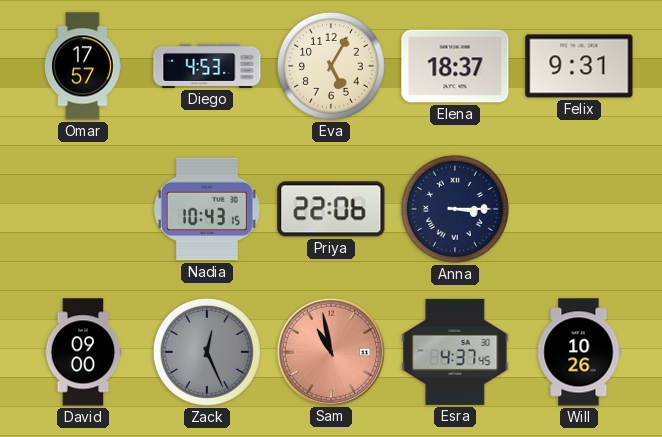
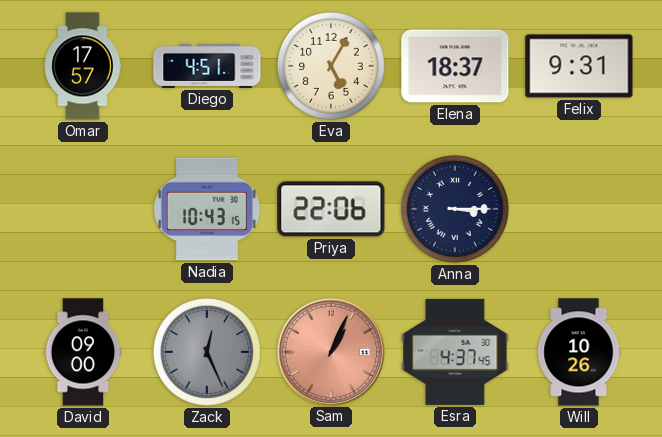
Diego: 4:53 -> 4:51 (207, 66)
Sam: 10:58 -> 1:04 (330, 351)
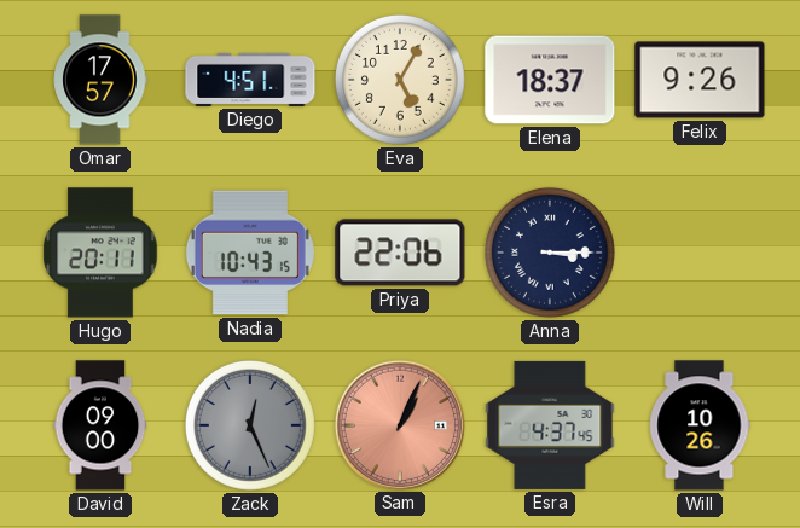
Felix: 9:31 -> 9:26 (700, 80)
Hugo: none -> 20:11 (100, 253)
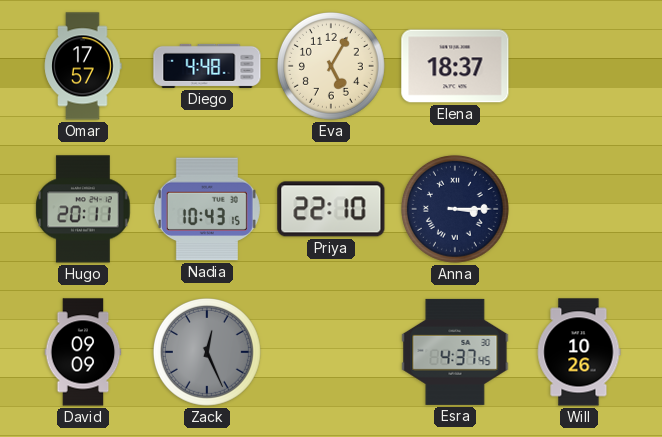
Diego: 4:51 -> 4:48 (207, 66)
Felix: 9:26 -> none (700, 80)
Priya: 22:06 -> 22:10 (331, 209)
David: 09:00 -> 09:09 (83, 352)
Sam: 1:04 -> none (399, 424)
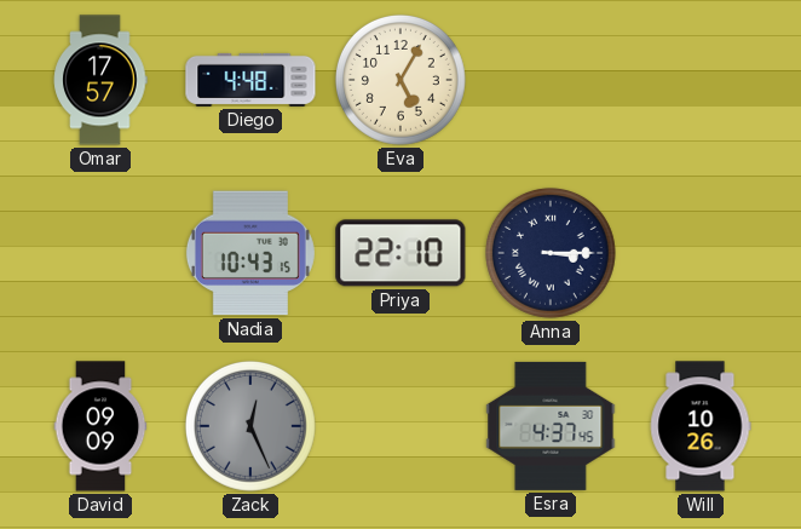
Elena: 18:37 -> none (455, 66)
Hugo: 20:11 -> none (83, 209)
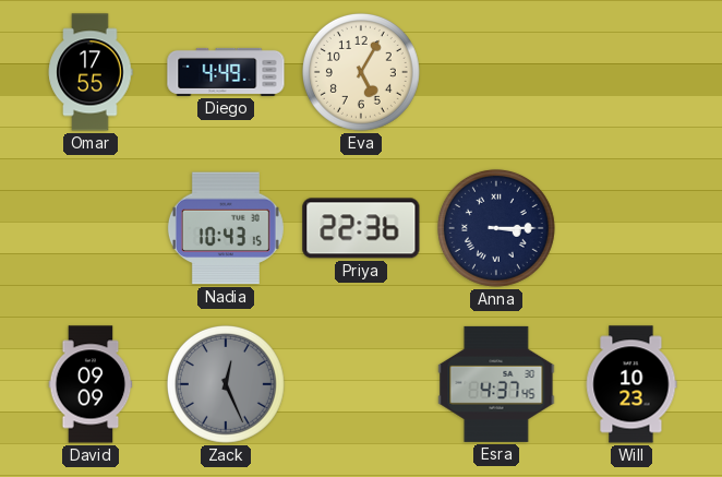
Omar: 17:57 -> 17:55 (91, 72)
Diego: 4:48 -> 4:49 (226, 72)
Priya: 22:10 -> 22:36 (361, 228)
Will: 10:26 -> 10:23 (631, 384)
